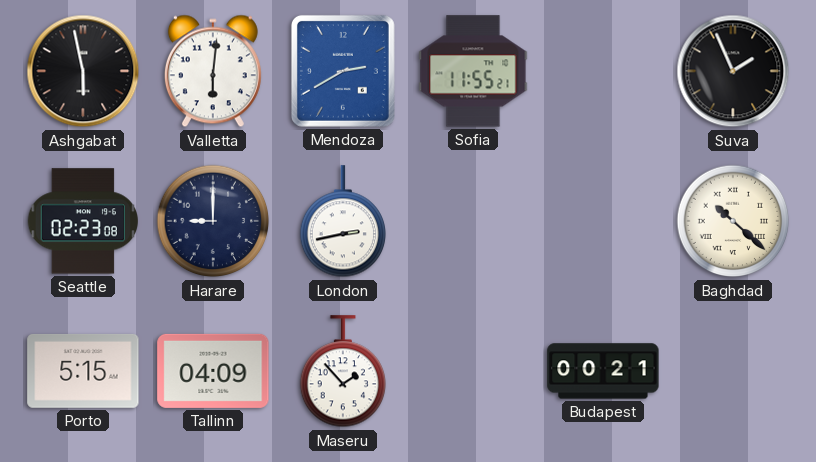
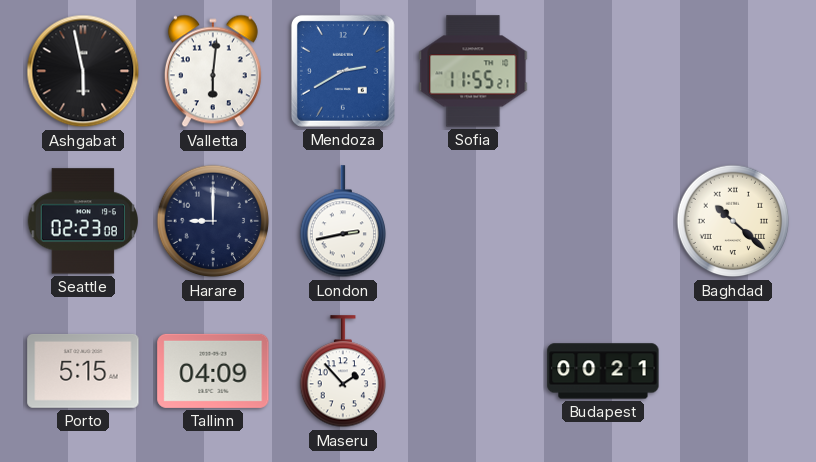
Suva: 1:56 -> none (733, 71)
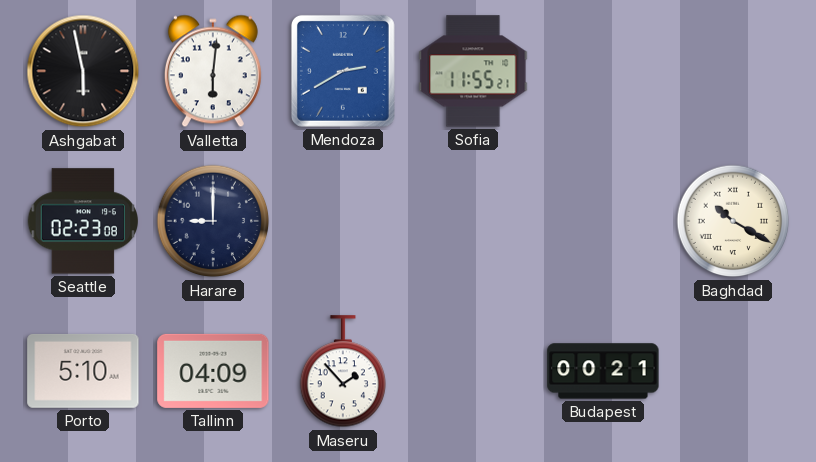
London: 2:43 -> none (342, 222)
Baghdad: 10:22 -> 10:20 (733, 221)
Porto: 5:15 -> 5:10 (83, 371)
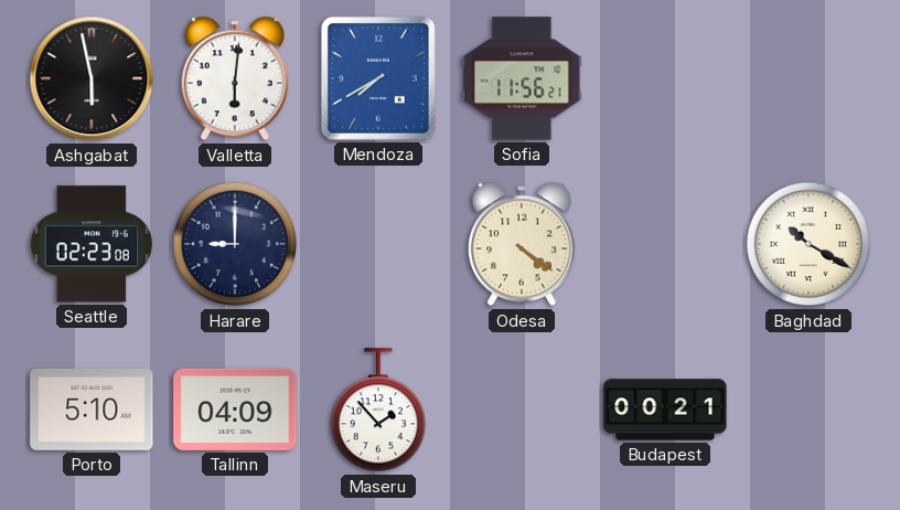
Mendoza: 2:40 -> 7:40 (378, 78)
Sofia: 11:55 -> 11:56 (522, 78)
Odesa: none -> 4:21 (522, 244)
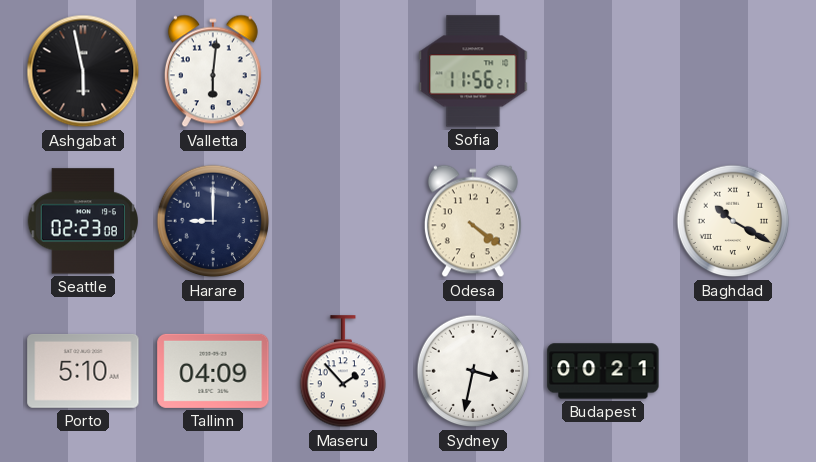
Mendoza: 7:40 -> none (378, 78)
Sydney: none -> 3:32 (473, 371)
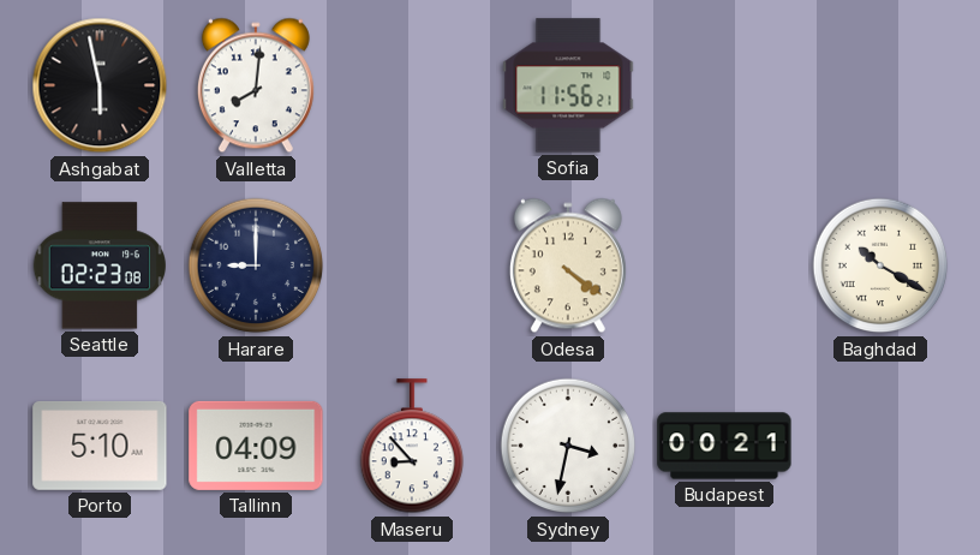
Valletta: 6:01 -> 8:01 (256, 85)
Maseru: 1:53 -> 8:53 (411, 447)
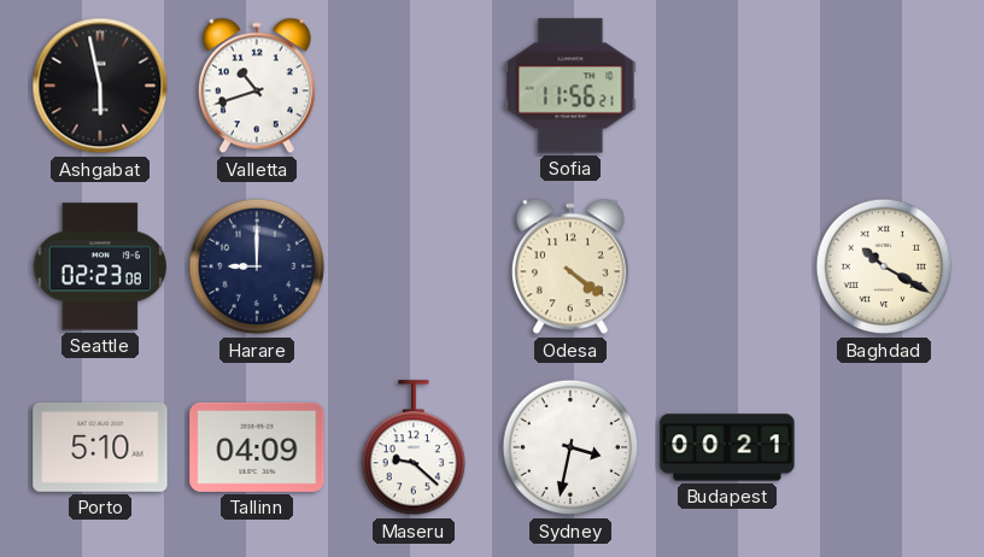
Valletta: 8:01 -> 10:42 (257, 86)
Maseru: 8:53 -> 9:22 (412, 448)
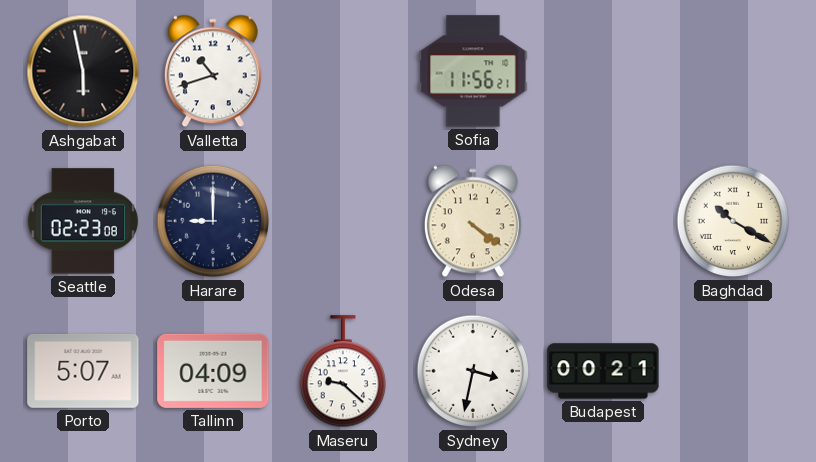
Porto: 5:10 -> 5:07 (83, 371)
